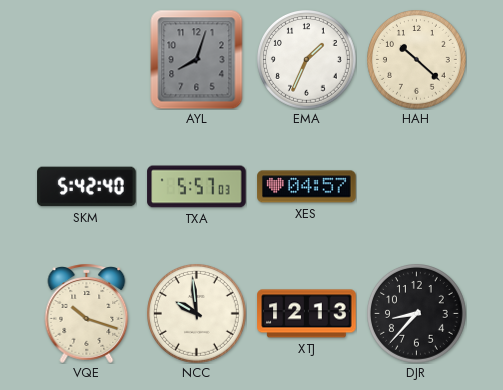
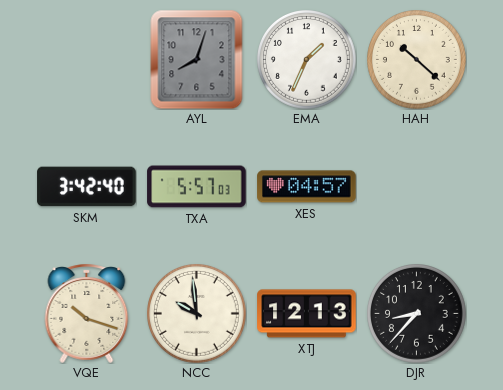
SKM: 5:42 -> 3:42 (87, 187)
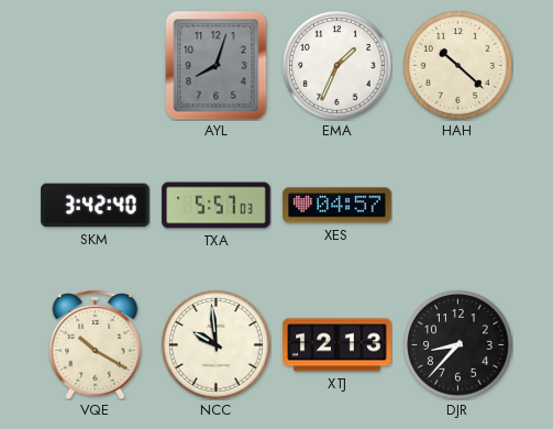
VQE: 10:18 -> 10:20 (96, 344)
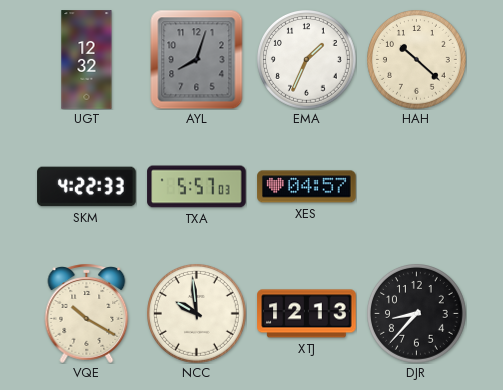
UGT: none -> 12:32 (87, 60)
SKM: 3:42 -> 4:22 (87, 187)
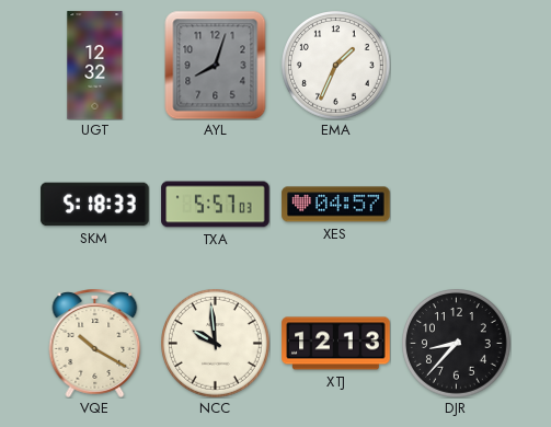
HAH: 10:22 -> none (417, 60)
SKM: 4:22 -> 5:18 (95, 205)
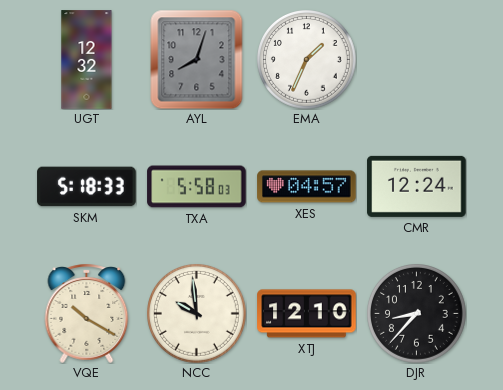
TXA: 5:57 -> 5:58 (197, 187)
CMR: none -> 12:24 (417, 186)
XTJ: 12:13 -> 12:10 (307, 314)
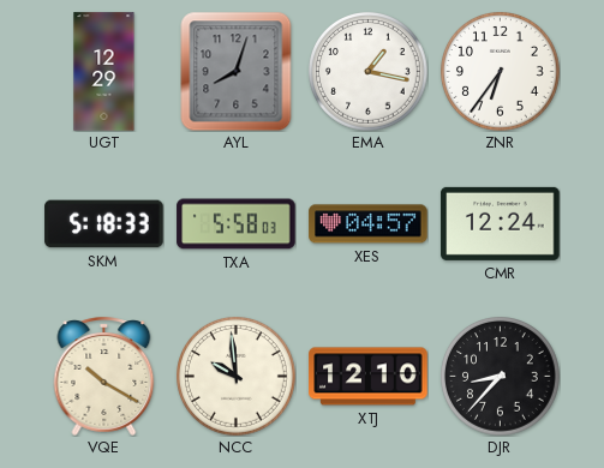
UGT: 12:32 -> 12:29 (104, 72)
EMA: 1:34 -> 1:17 (369, 72)
ZNR: none -> 6:36 (501, 72)
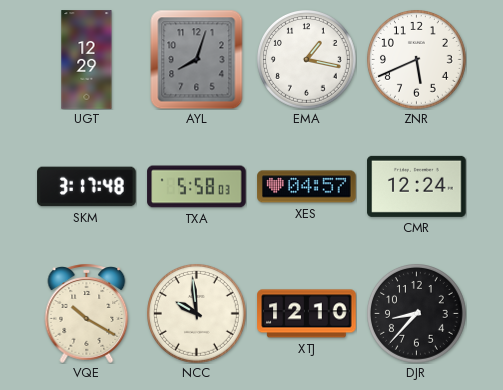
ZNR: 6:36 -> 5:41 (417, 60)
SKM: 5:18 -> 3:17 (87, 187)
